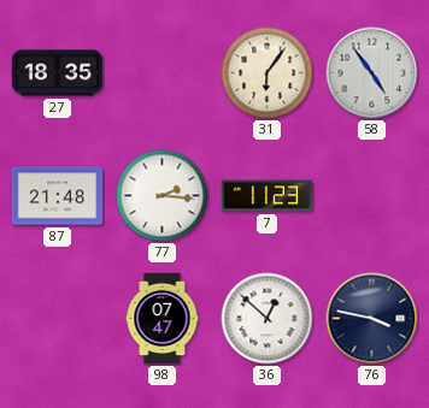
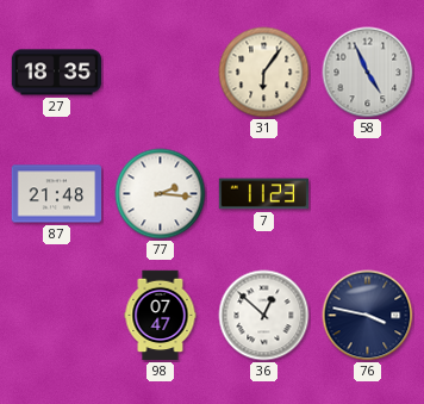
58: 4:54 -> 4:56 (368, 73)
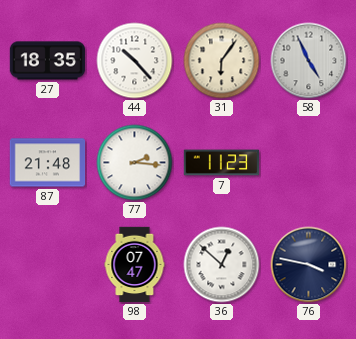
44: none -> 10:23 (135, 61)
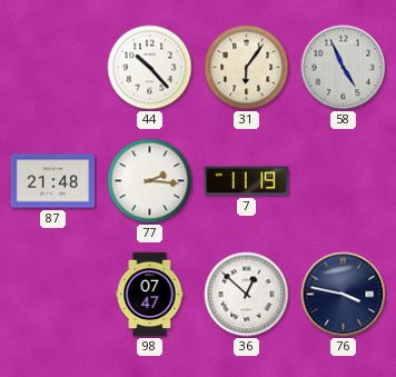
27: 18:35 -> none (48, 61)
7: 11:23 -> 11:19 (247, 181)
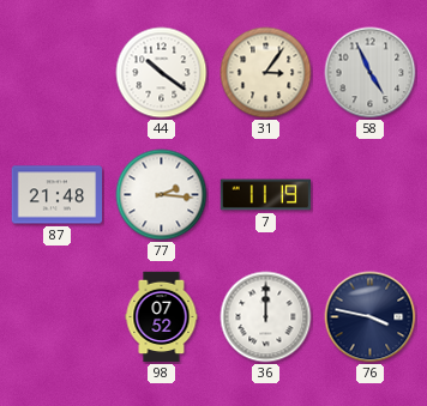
44: 10:23 -> 10:21 (162, 73)
31: 6:06 -> 3:06 (266, 73)
98: 07:47 -> 07:52 (162, 317)
36: 12:52 -> 12:00 (266, 317)
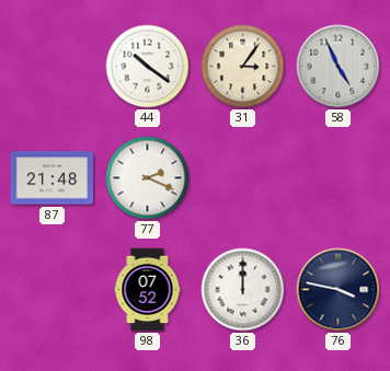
77: 2:16 -> 2:19 (148, 178)
7: 11:19 -> none (266, 195)
